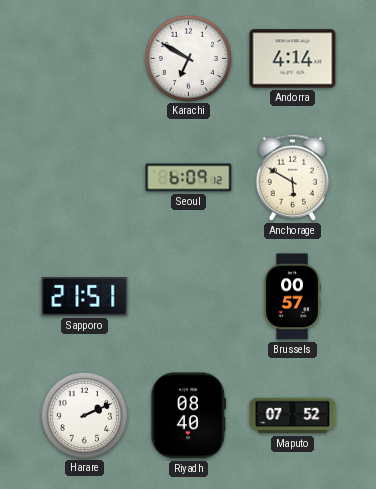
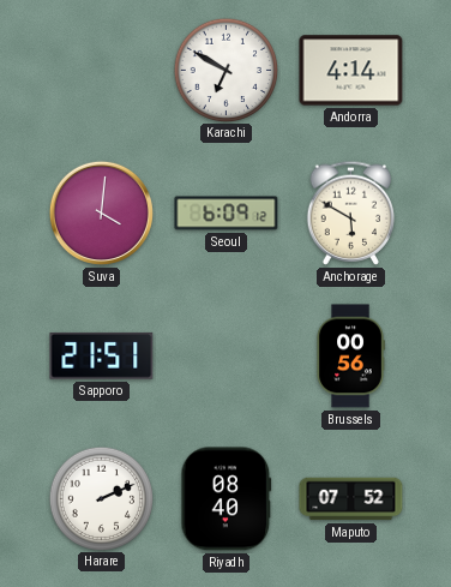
Suva: none -> 4:01 (101, 212)
Brussels: 00:57 -> 00:56 (350, 357)
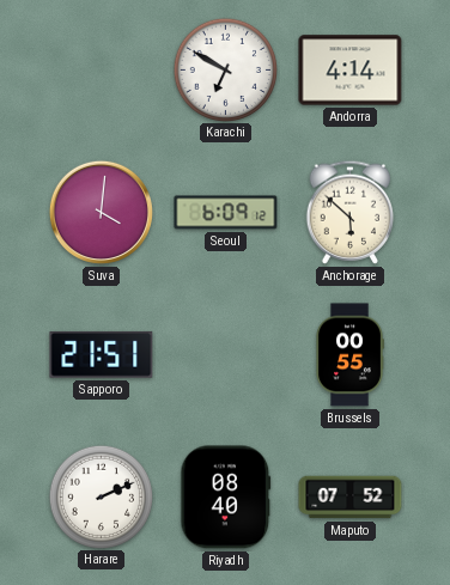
Anchorage: 5:50 -> 5:52 (351, 212)
Brussels: 00:56 -> 00:55 (349, 355)
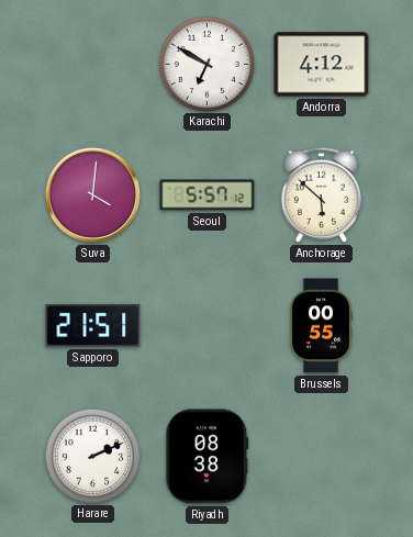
Andorra: 4:14 -> 4:12 (322, 65)
Seoul: 6:09 -> 5:57 (208, 195)
Riyadh: 08:40 -> 08:38 (208, 457)
Maputo: 07:52 -> none (351, 498)
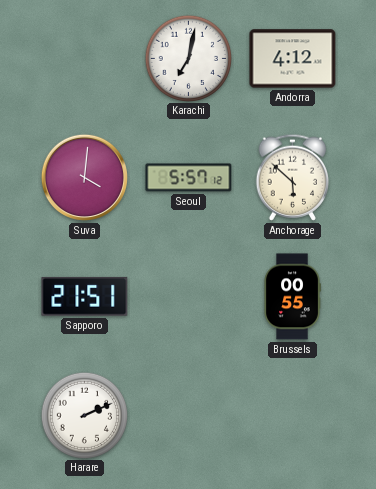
Karachi: 6:50 -> 7:02 (188, 58)
Riyadh: 08:38 -> none (208, 457)
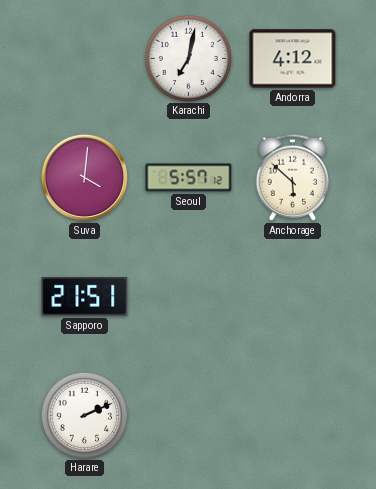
Brussels: 00:55 -> none (292, 297)
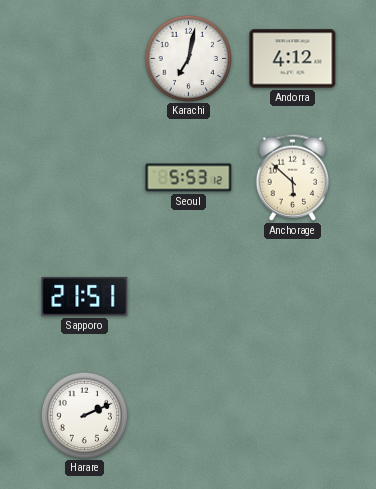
Suva: 4:01 -> none (84, 177)
Seoul: 5:57 -> 5:53 (189, 178)
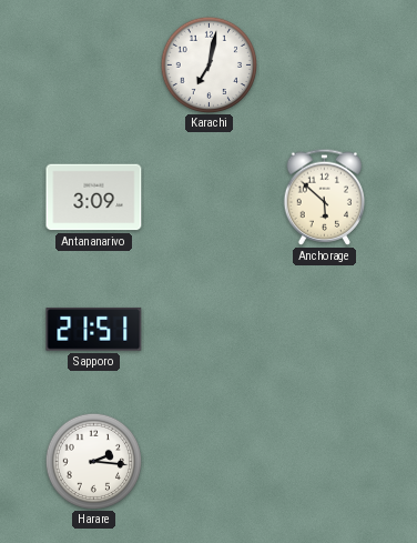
Andorra: 4:12 -> none (293, 59)
Antananarivo: none -> 3:09 (94, 198)
Seoul: 5:53 -> none (189, 178)
Harare: 2:11 -> 2:16 (93, 461)
